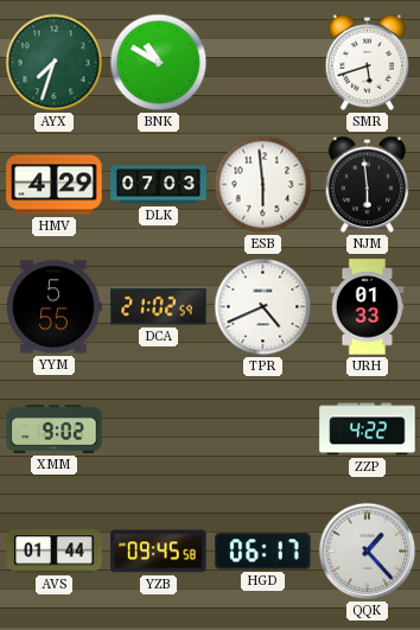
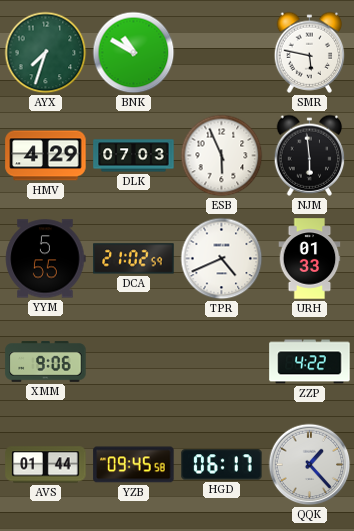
SMR: 5:42 -> 5:47 (310, 52)
ESB: 5:59 -> 5:56 (222, 156)
XMM: 9:02 -> 9:06 (46, 362)
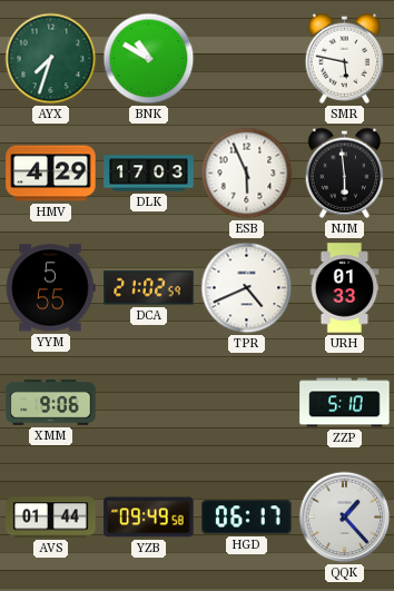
DLK: 07:03 -> 17:03 (149, 174)
ZZP: 4:22 -> 5:10 (345, 403)
YZB: 09:45 -> 09:49 (149, 518)
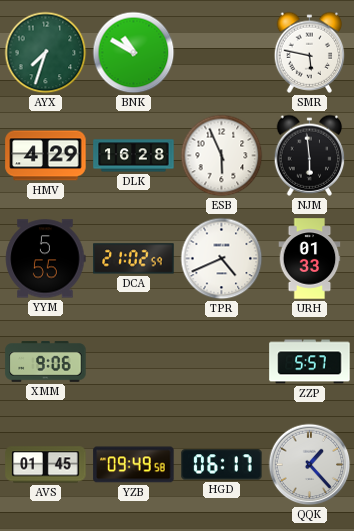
DLK: 17:03 -> 16:28 (134, 156)
ZZP: 5:10 -> 5:57 (310, 362)
AVS: 01:44 -> 01:45 (46, 465)
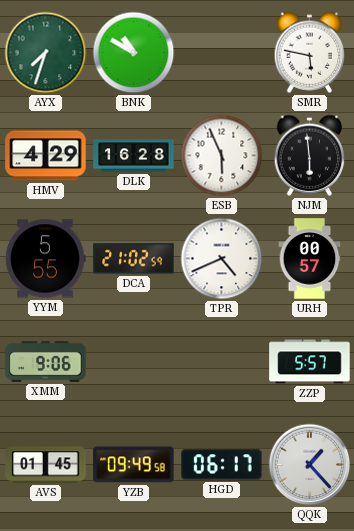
URH: 01:33 -> 00:57 (310, 259)
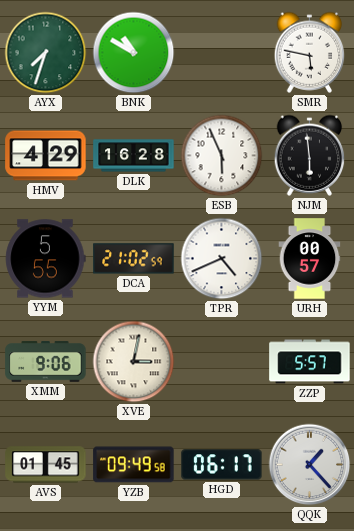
XVE: none -> 3:02 (134, 362)
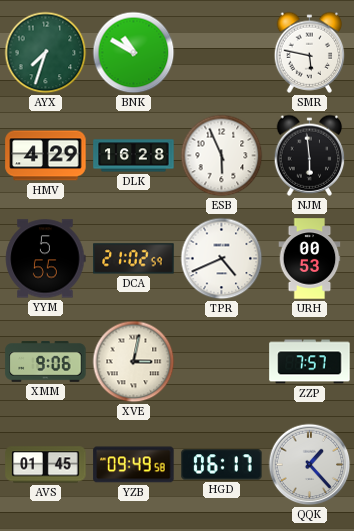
URH: 00:57 -> 00:53 (310, 259)
ZZP: 5:57 -> 7:57 (310, 362)
